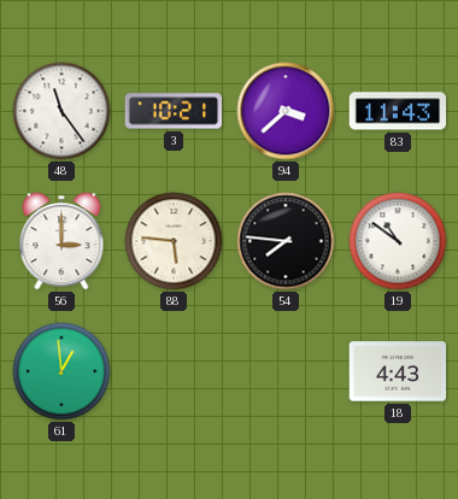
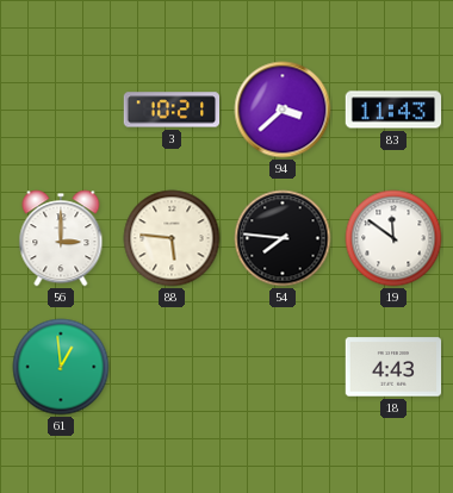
48: 11:24 -> none (61, 111)
19: 10:51 -> 11:51 (393, 238)
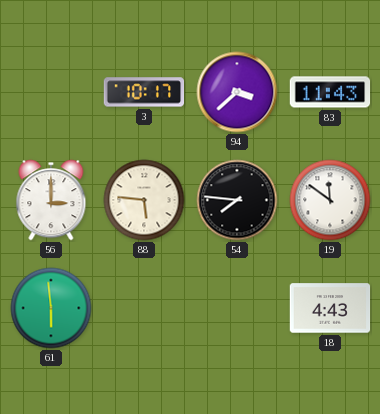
3: 10:21 -> 10:17 (144, 92)
61: 12:59 -> 5:59 (51, 308)
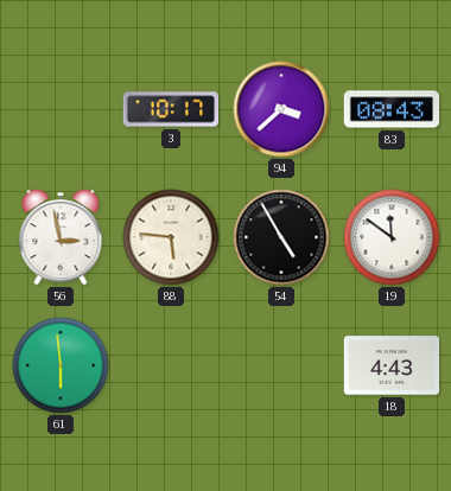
83: 11:43 -> 08:43 (392, 109)
56: 3:00 -> 2:58 (61, 237)
54: 7:46 -> 4:55 (281, 237)
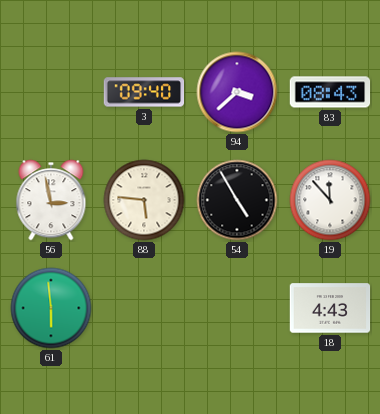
3: 10:17 -> 09:40 (144, 92)
19: 11:51 -> 11:53 (330, 200)
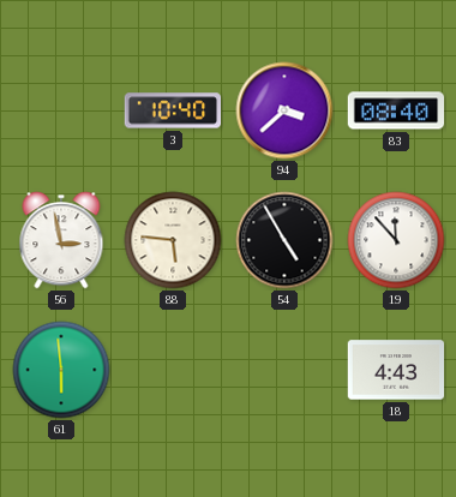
3: 09:40 -> 10:40 (173, 110)
83: 08:43 -> 08:40 (396, 110)
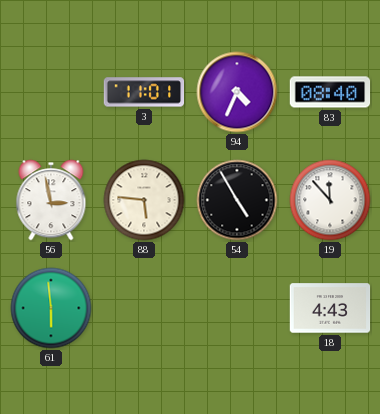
3: 10:40 -> 11:01 (144, 92)
94: 3:38 -> 4:34 (237, 92)
